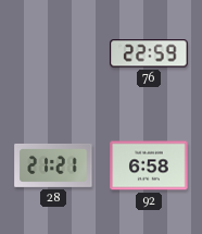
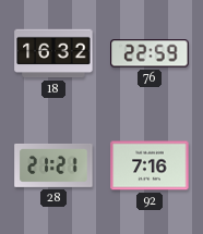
18: none -> 16:32 (53, 53)
92: 6:58 -> 7:16 (150, 165)
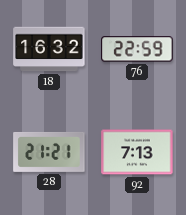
92: 7:16 -> 7:13 (137, 152)
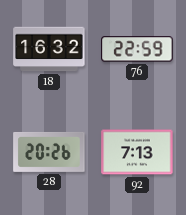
28: 21:21 -> 20:26 (49, 152)
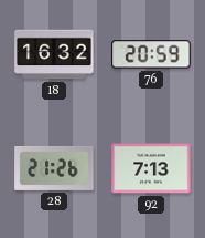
76: 22:59 -> 20:59 (151, 54)
28: 20:26 -> 21:26 (54, 168)
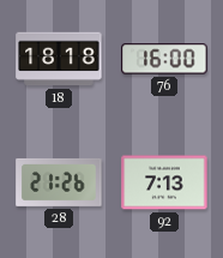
18: 16:32 -> 18:18 (59, 59)
76: 20:59 -> 16:00 (164, 59)
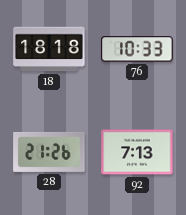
76: 16:00 -> 10:33 (137, 49)
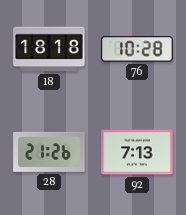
76: 10:33 -> 10:28 (137, 49)
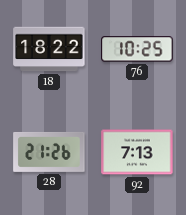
18: 18:18 -> 18:22 (49, 49)
76: 10:28 -> 10:25 (137, 49)
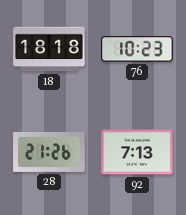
18: 18:22 -> 18:18 (49, 49)
76: 10:25 -> 10:23 (137, 49)
